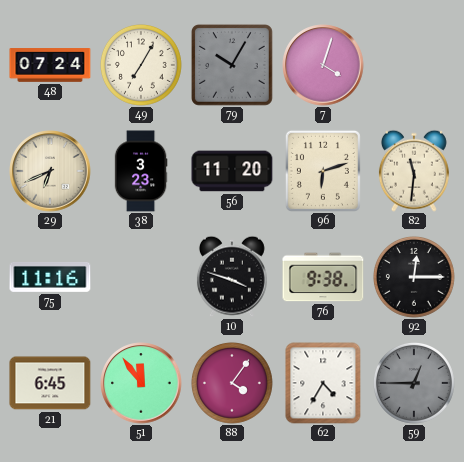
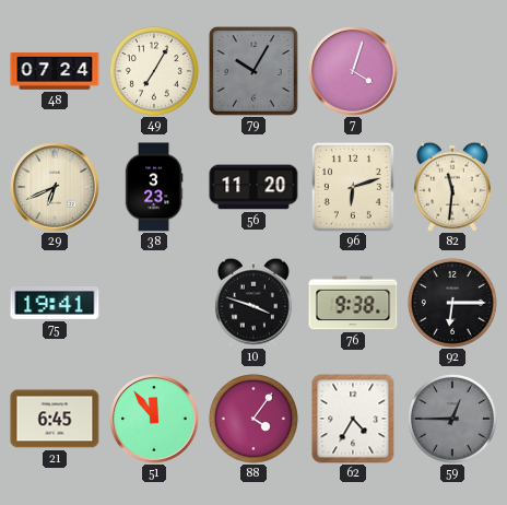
75: 11:16 -> 19:41 (55, 303)
92: 12:15 -> 6:15 (452, 303)
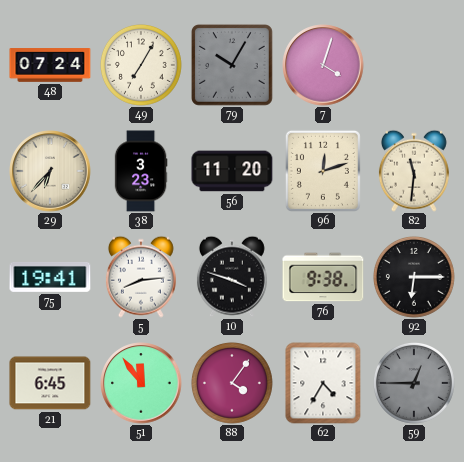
29: 6:41 -> 6:37 (50, 171)
96: 6:12 -> 12:12 (323, 171)
5: none -> 8:14 (141, 277)
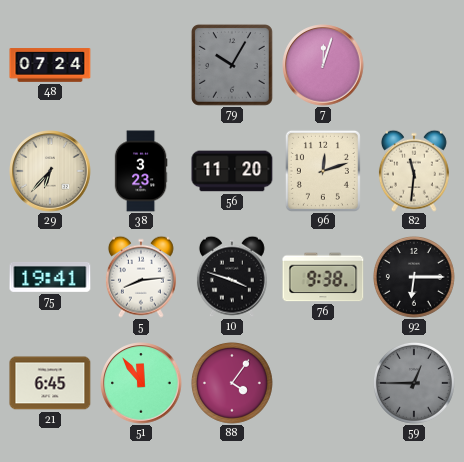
49: 7:05 -> none (141, 65)
7: 4:03 -> 12:03 (323, 65)
62: 4:35 -> none (323, 383)
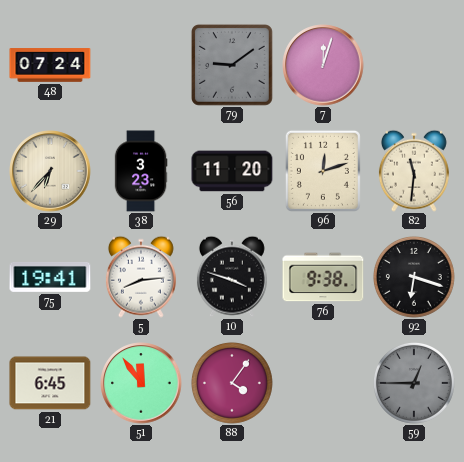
79: 10:05 -> 9:09 (232, 65)
92: 6:15 -> 6:18 (414, 277)
